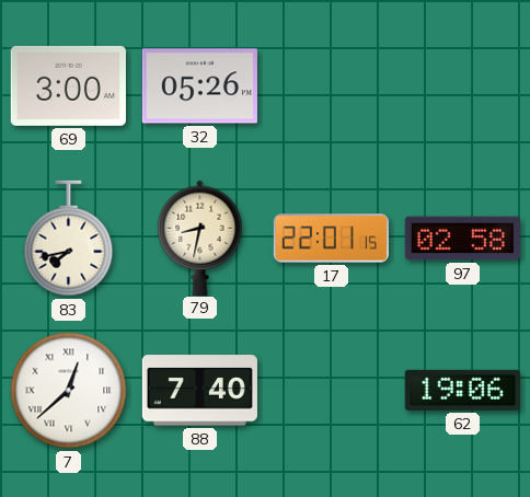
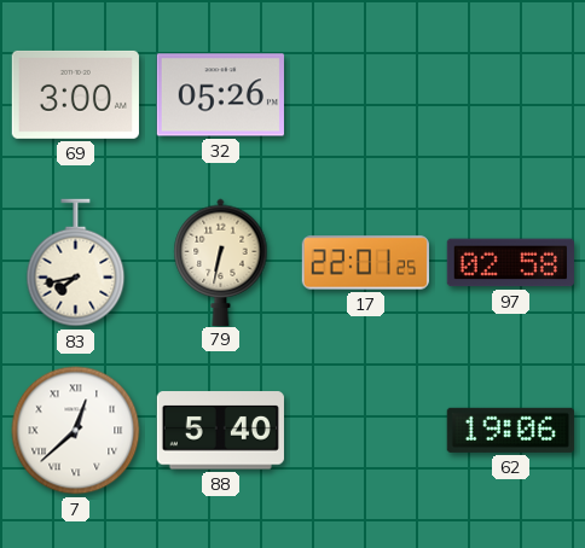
79: 8:32 -> 6:32 (221, 262)
17: 22:01:15 -> 22:01:25 (365, 263)
88: 7:40 -> 5:40 (220, 431)
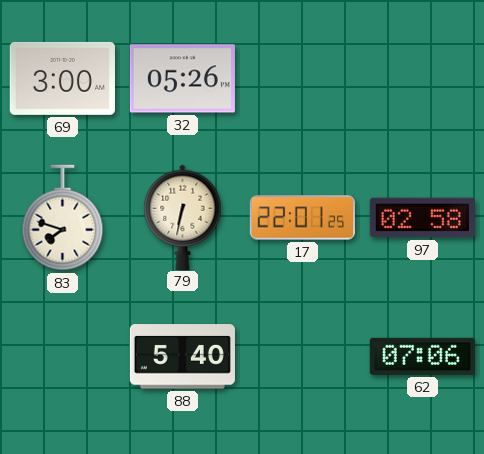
83: 7:43 -> 7:48 (63, 218)
7: 12:38 -> none (76, 431)
62: 19:06 -> 07:06 (422, 356)
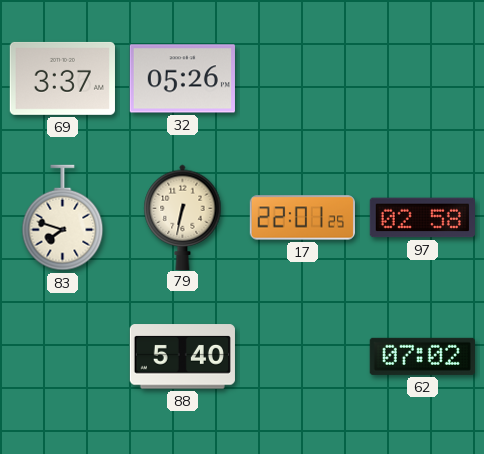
69: 3:00 -> 3:37 (62, 78)
62: 07:06 -> 07:02 (422, 356)
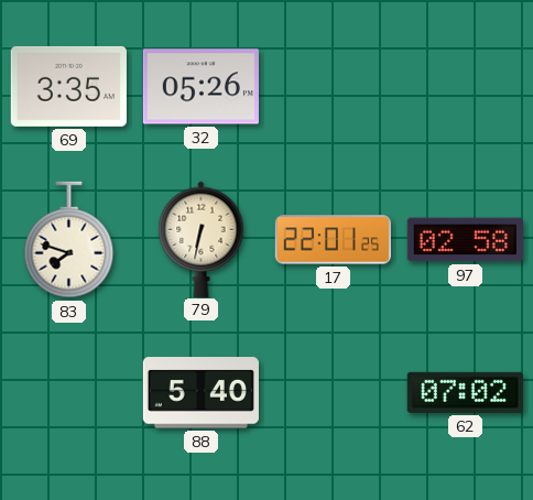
69: 3:37 -> 3:35 (68, 86)
